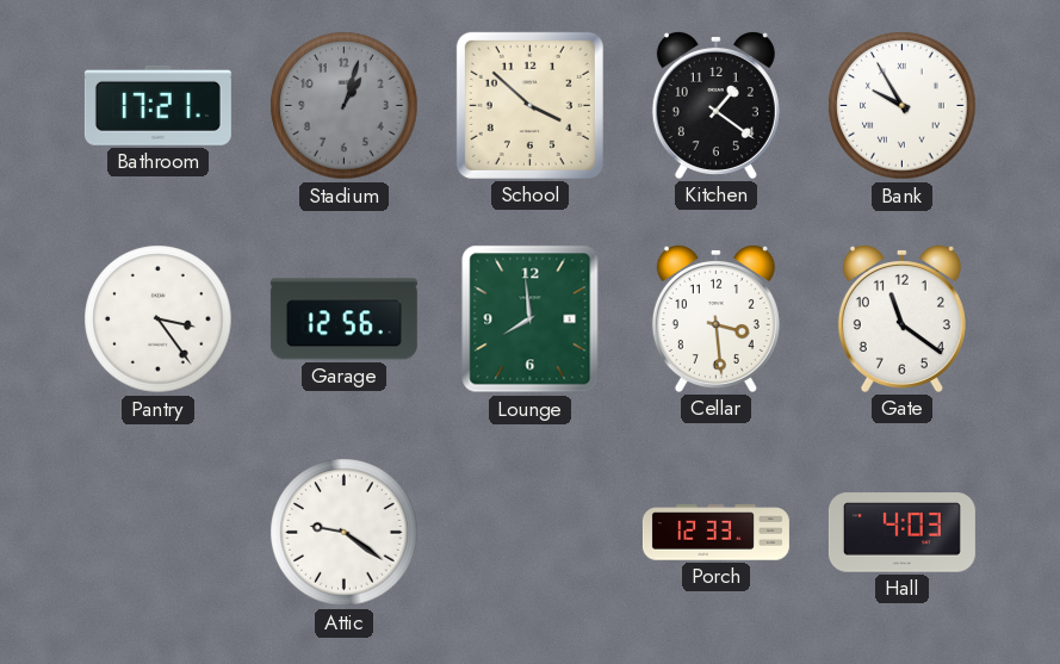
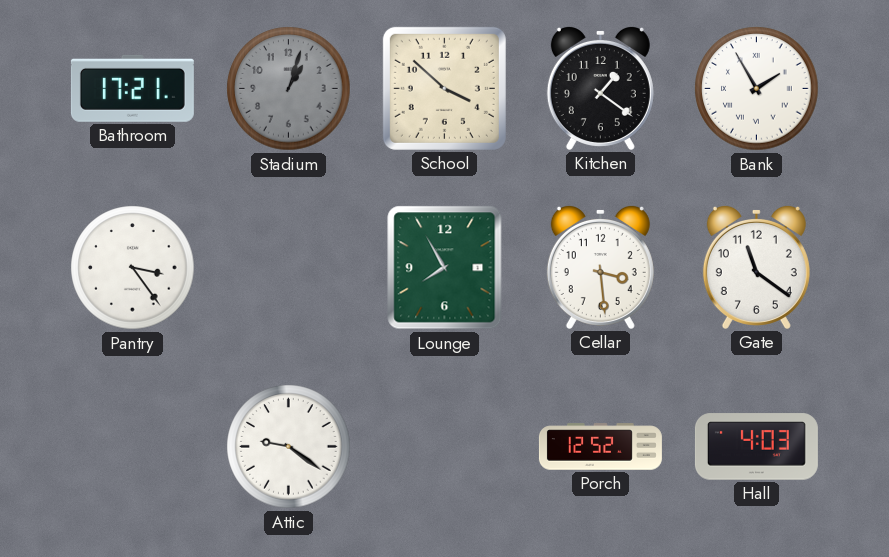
Bank: 9:55 -> 1:55 (757, 89)
Garage: 12:56 -> none (343, 319)
Lounge: 7:59 -> 7:55 (445, 268)
Porch: 12:33 -> 12:52 (600, 447)
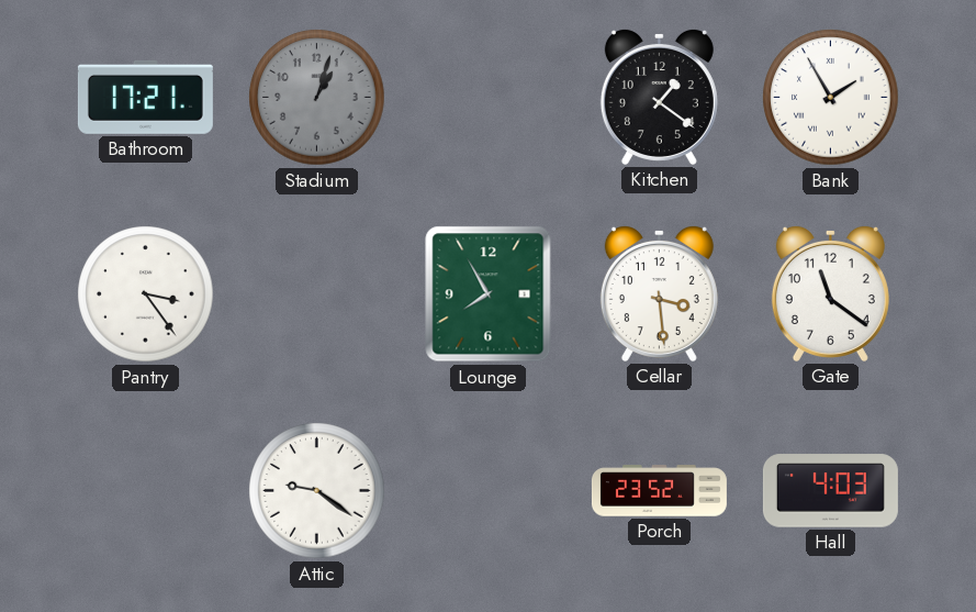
School: 3:52 -> none (444, 88)
Porch: 12:52 -> 23:52 (659, 491)
